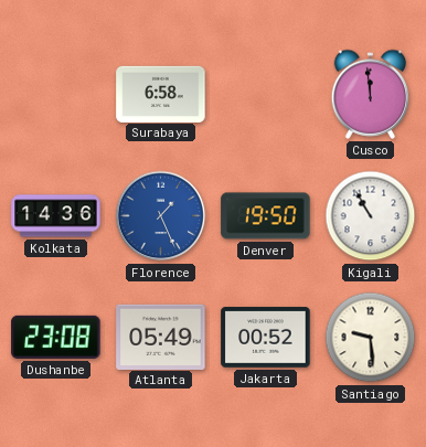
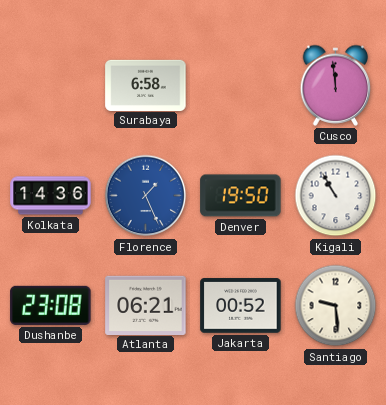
Atlanta: 05:49 -> 06:21 (146, 305)
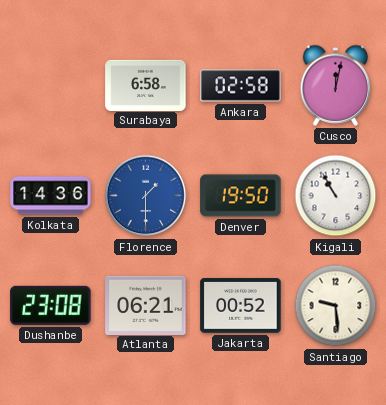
Ankara: none -> 02:58 (241, 86)
Cusco: 11:59 -> 12:02 (336, 85)
Florence: 1:26 -> 1:30 (146, 196)
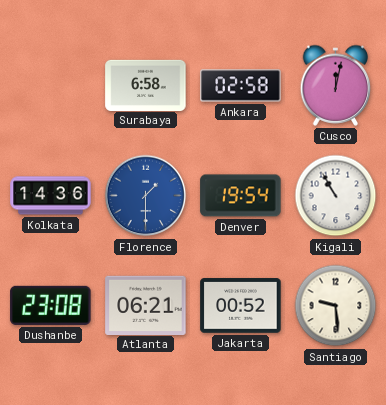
Denver: 19:50 -> 19:54 (241, 196)
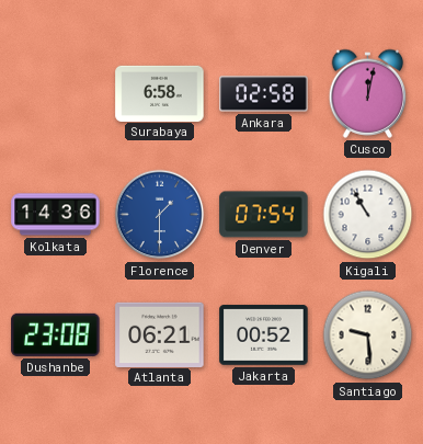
Denver: 19:54 -> 07:54 (264, 215)
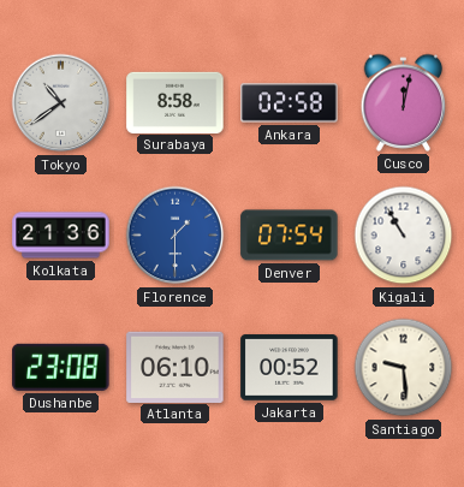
Tokyo: none -> 10:39 (61, 103)
Surabaya: 6:58 -> 8:58 (176, 102)
Kolkata: 14:36 -> 21:36 (61, 236)
Atlanta: 06:21 -> 06:10 (176, 367)
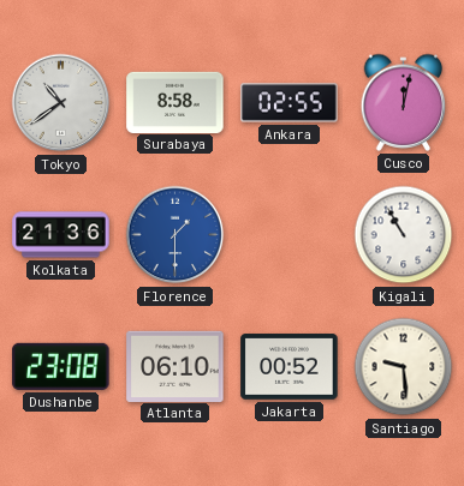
Ankara: 02:58 -> 02:55 (290, 103)
Denver: 07:54 -> none (290, 236)
